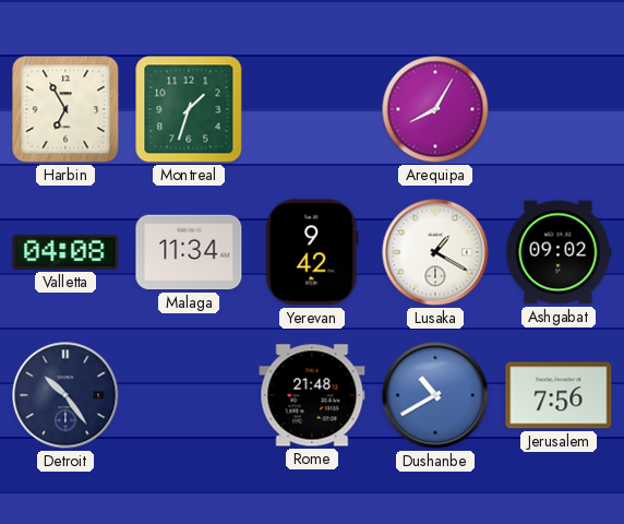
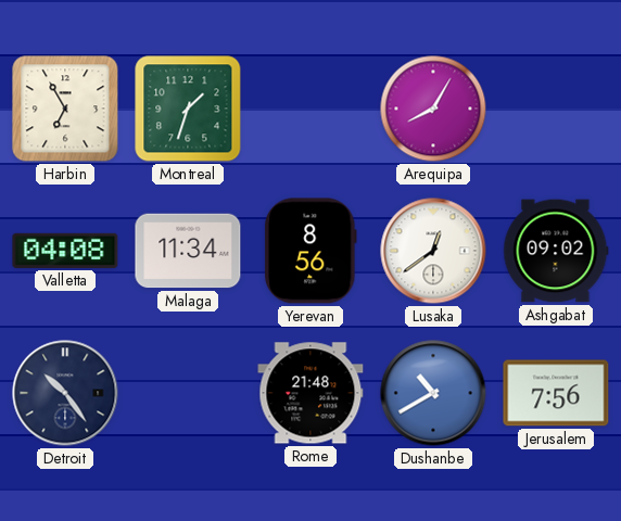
Yerevan: 9:42 -> 8:56 (310, 251)
Lusaka: 1:20 -> 12:39 (433, 251)
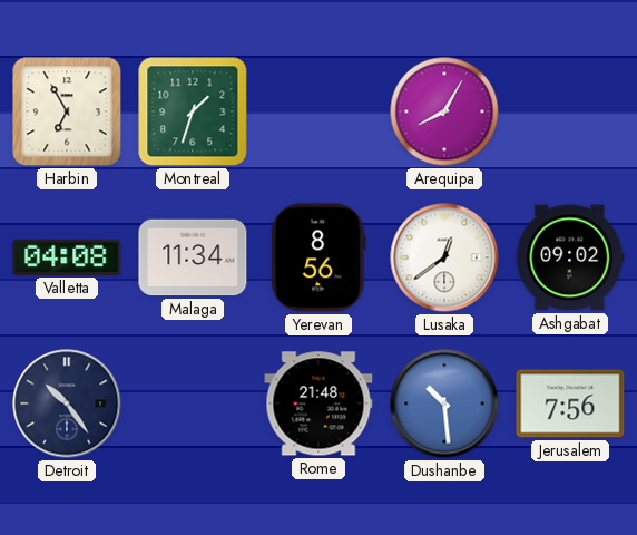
Dushanbe: 10:40 -> 10:29 (444, 403)
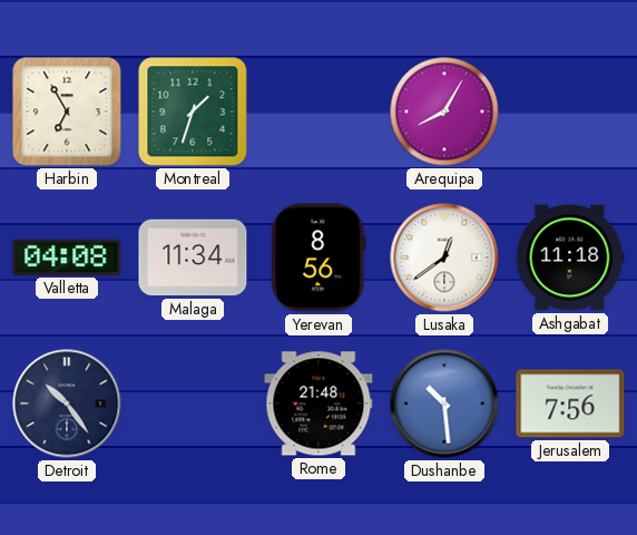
Ashgabat: 09:02 -> 11:18 (570, 257)
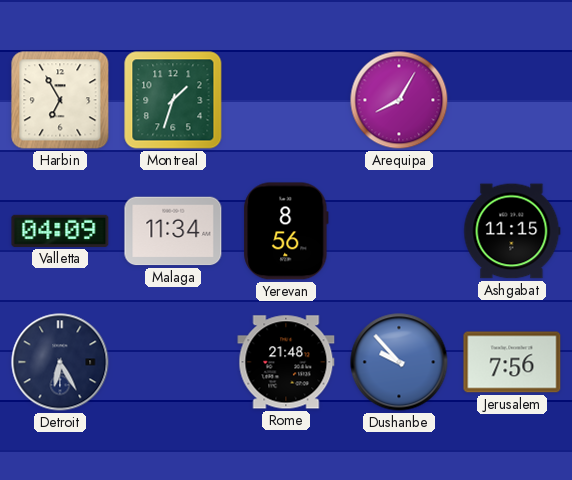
Valletta: 04:08 -> 04:09 (60, 231)
Lusaka: 12:39 -> none (444, 257)
Ashgabat: 11:18 -> 11:15 (512, 231)
Detroit: 10:24 -> 6:25 (60, 362)
Dushanbe: 10:29 -> 9:53 (399, 362)
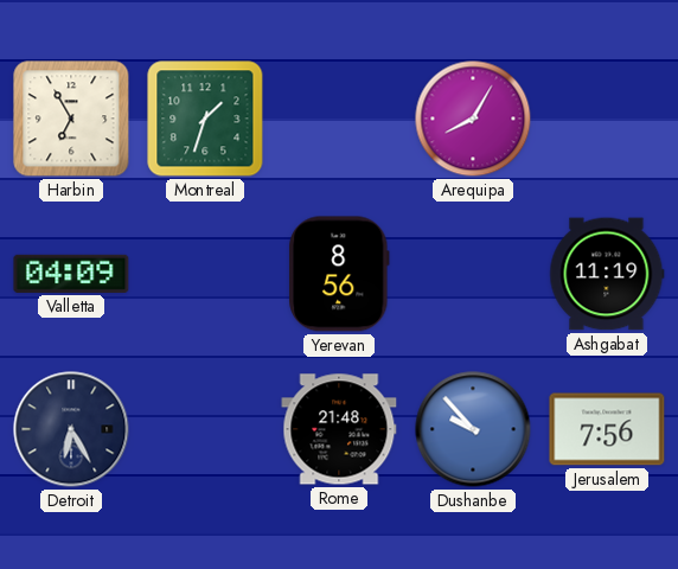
Malaga: 11:34 -> none (173, 231)
Ashgabat: 11:15 -> 11:19 (607, 274)
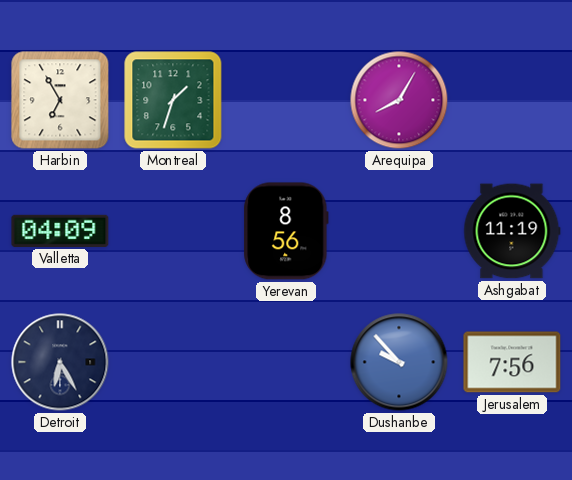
Rome: 21:48 -> none (339, 429)
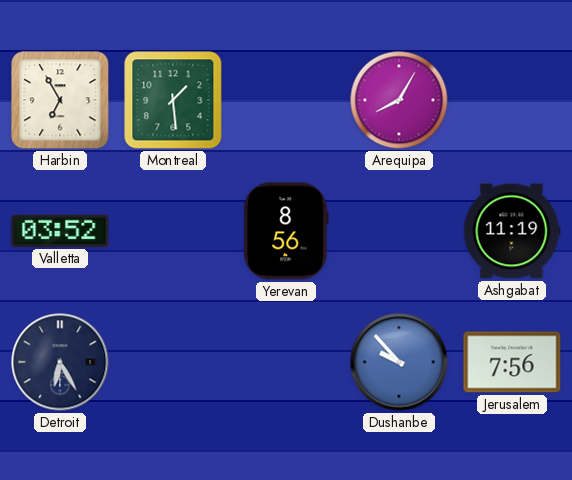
Montreal: 1:33 -> 1:29 (173, 100)
Valletta: 04:09 -> 03:52 (60, 231)
